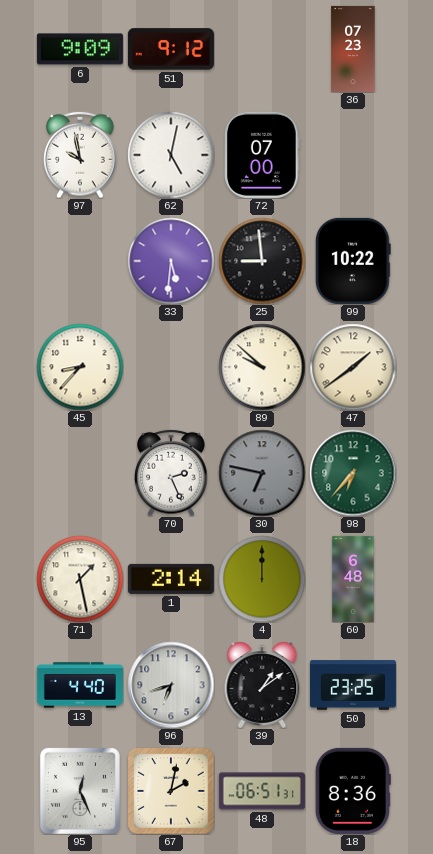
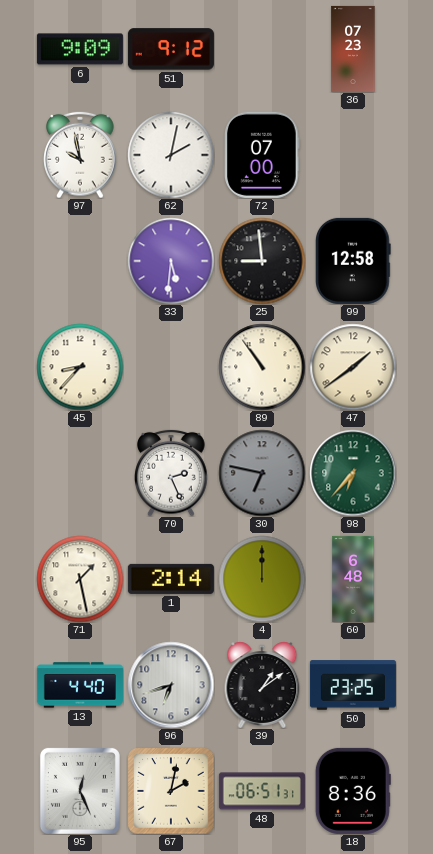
62: 5:02 -> 2:02 (171, 155)
99: 10:22 -> 12:58 (354, 261)
89: 9:52 -> 10:54 (262, 367)
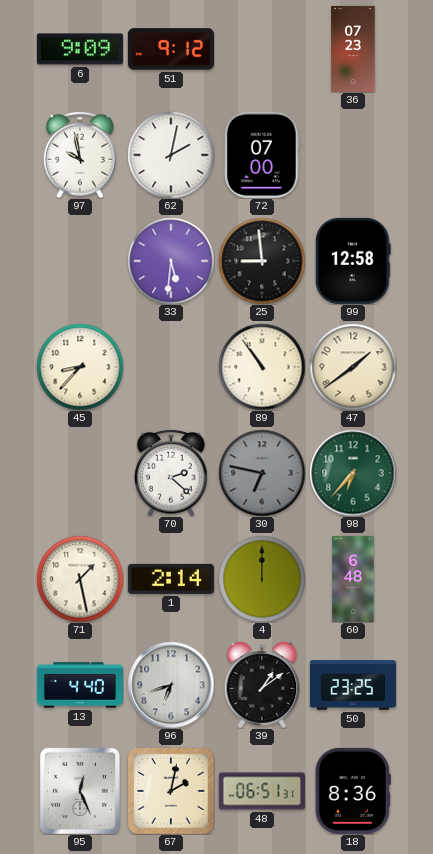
70: 2:26 -> 2:22 (171, 473)
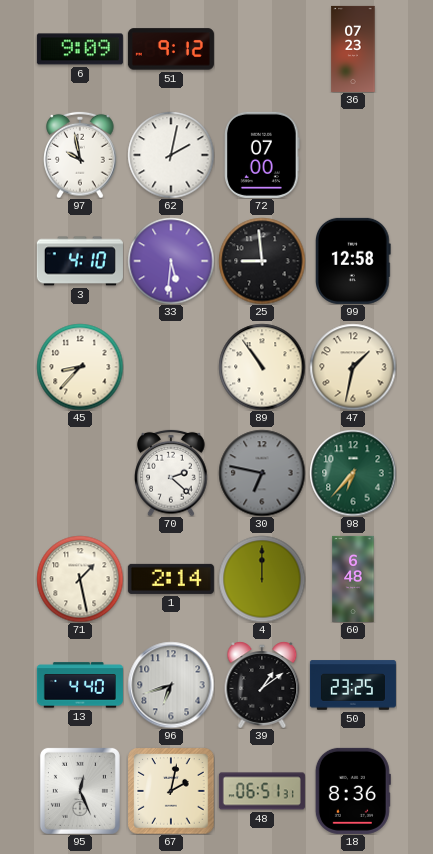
3: none -> 4:10 (80, 261)
47: 1:39 -> 1:32 (353, 367)
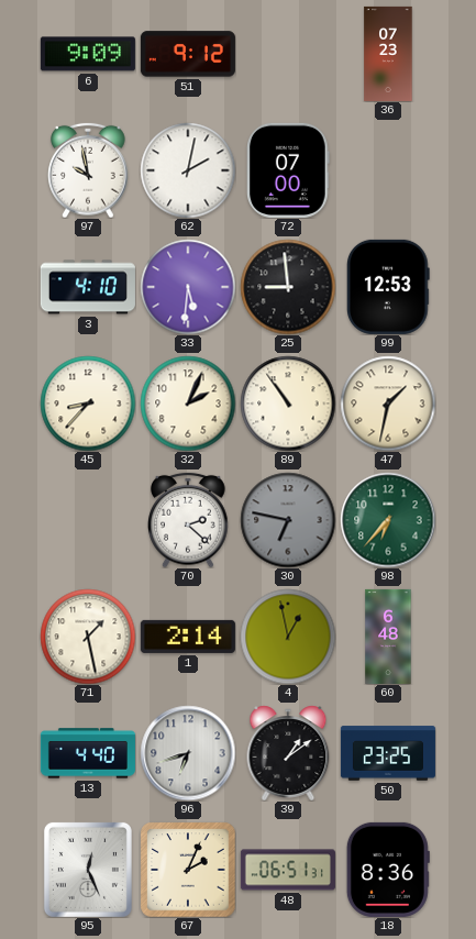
99: 12:58 -> 12:53 (389, 287)
32: none -> 2:04 (188, 404)
4: 12:00 -> 12:58 (288, 637)
67: 2:02 -> 2:04 (188, 870)
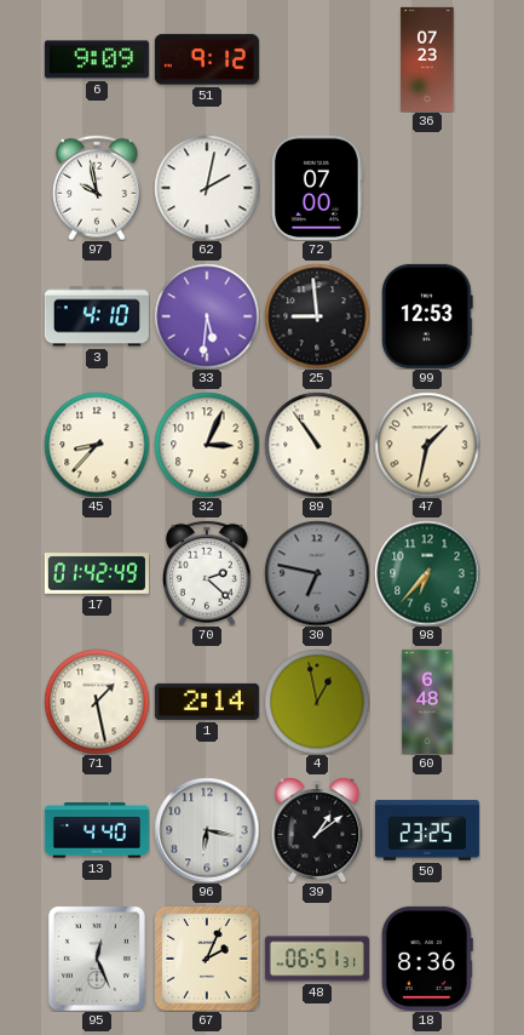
32: 2:04 -> 3:04 (207, 445)
17: none -> 01:42 (97, 573)
96: 6:42 -> 6:17 (207, 830)
